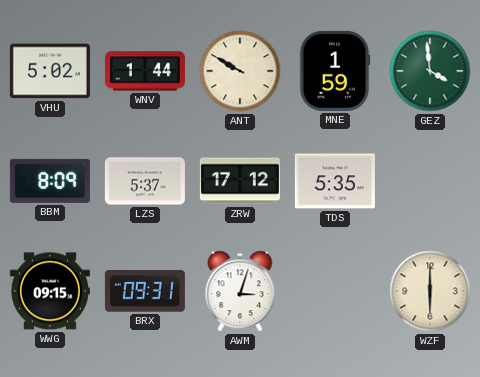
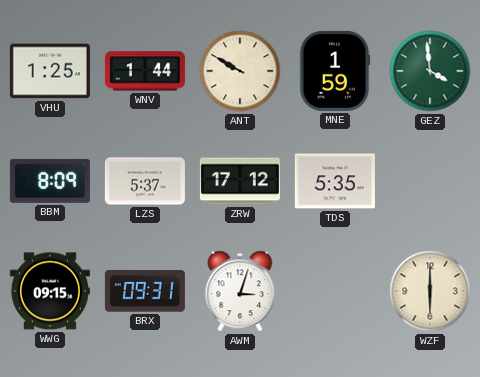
VHU: 5:02 -> 1:25 (50, 71)
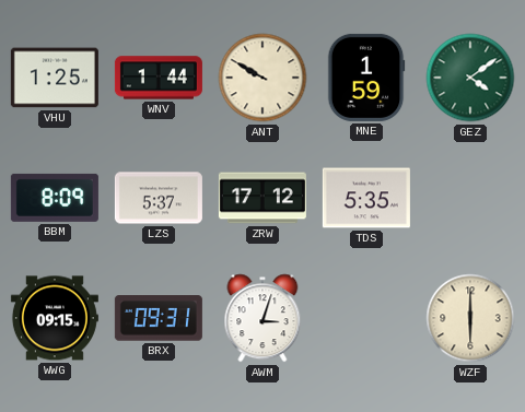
GEZ: 3:59 -> 4:09 (470, 78)
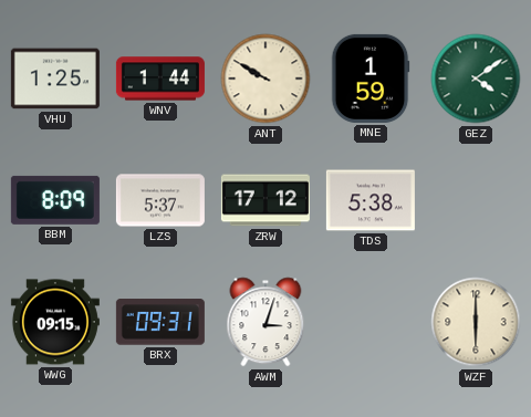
TDS: 5:35 -> 5:38 (371, 200)
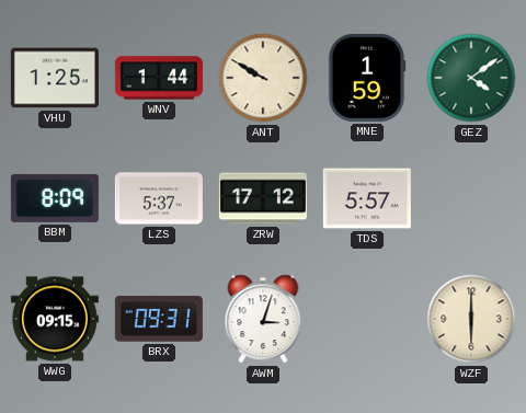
TDS: 5:38 -> 5:57 (367, 198)
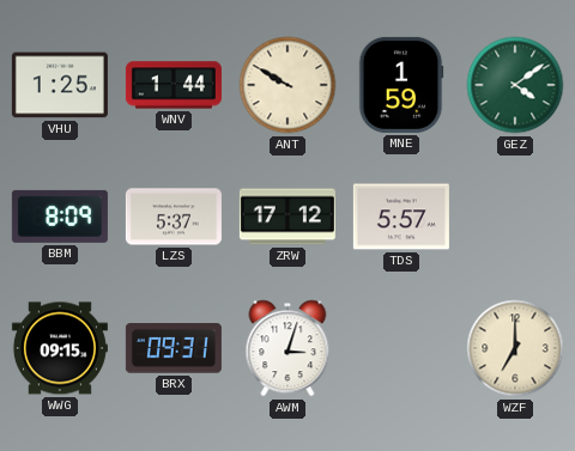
WZF: 6:00 -> 7:00 (515, 348)
